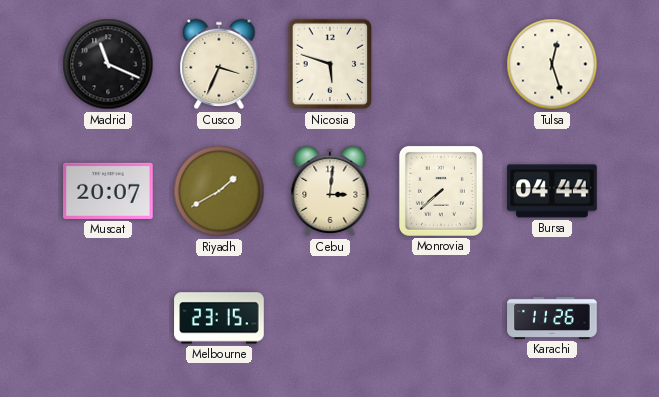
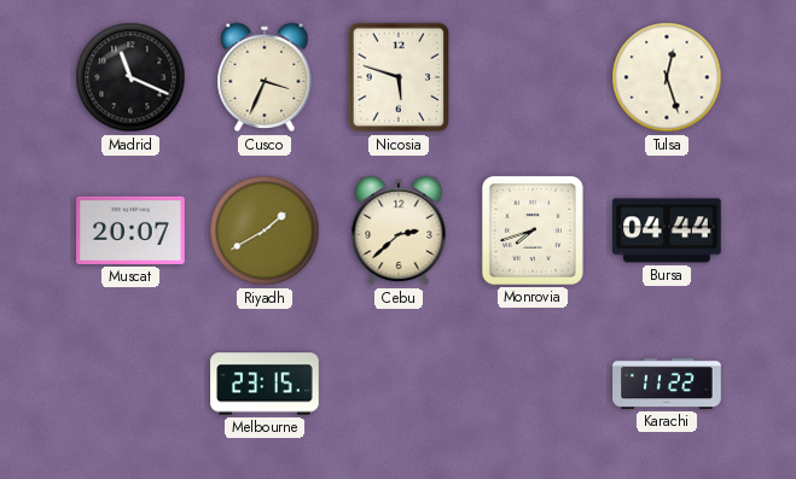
Cebu: 3:01 -> 2:38 (399, 230)
Monrovia: 7:38 -> 7:42 (533, 230)
Karachi: 11:26 -> 11:22 (667, 384)
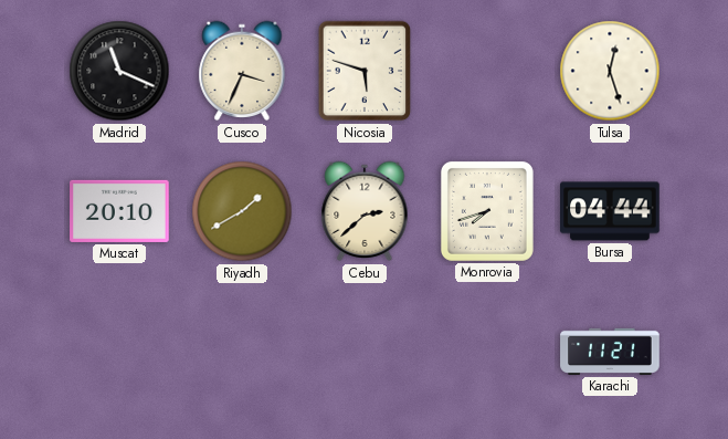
Muscat: 20:07 -> 20:10 (119, 211)
Melbourne: 23:15 -> none (265, 384)
Karachi: 11:22 -> 11:21 (610, 352)
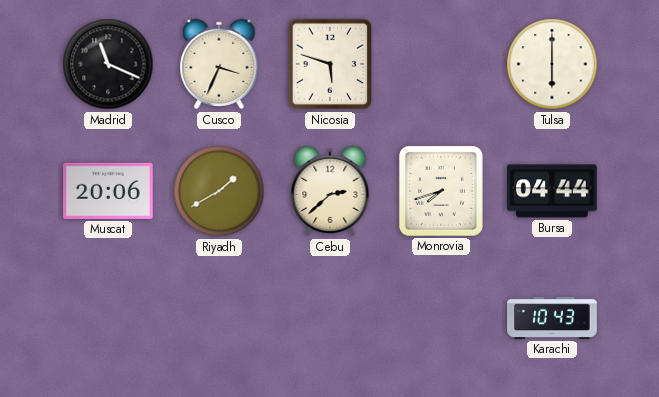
Tulsa: 12:27 -> 6:00 (552, 64)
Muscat: 20:10 -> 20:06 (108, 191)
Karachi: 11:21 -> 10:43 (552, 318)
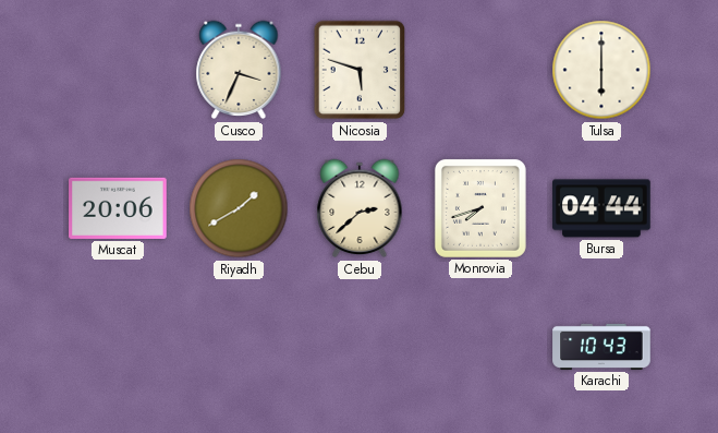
Madrid: 11:19 -> none (108, 64)
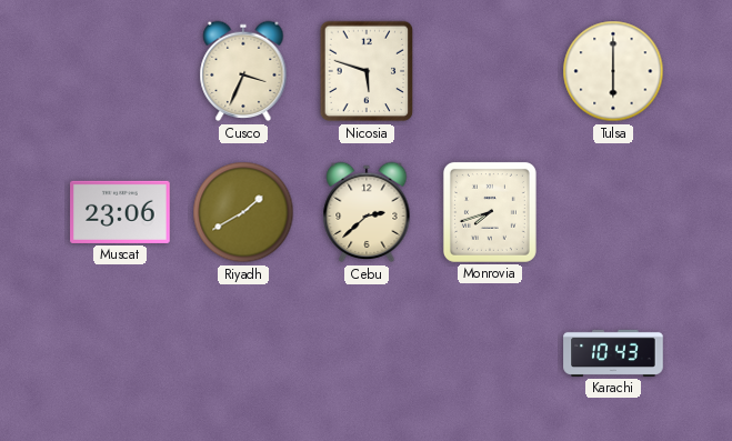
Muscat: 20:06 -> 23:06 (120, 212)
Bursa: 04:44 -> none (601, 208)
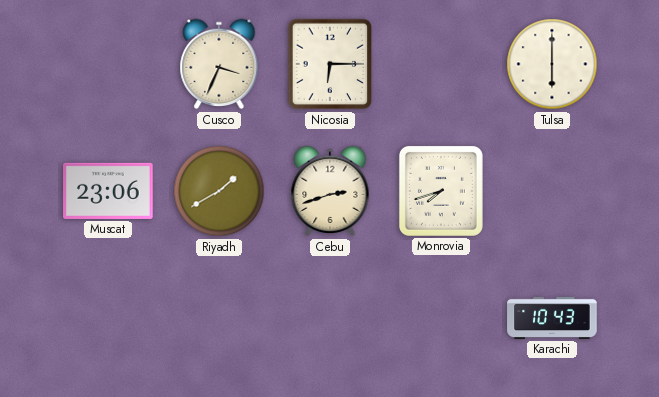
Nicosia: 5:48 -> 6:15 (330, 64)
Cebu: 2:38 -> 2:42 (330, 191)
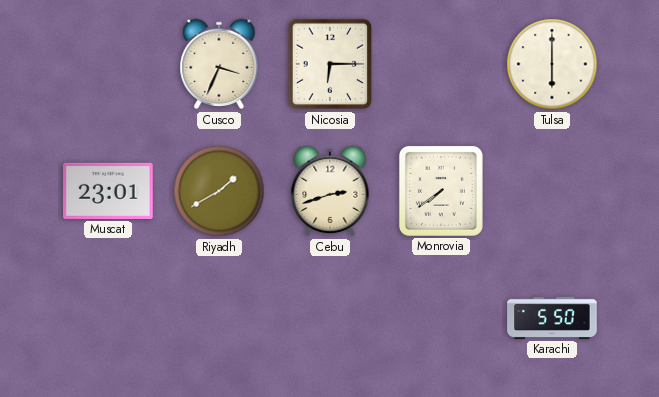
Muscat: 23:06 -> 23:01 (108, 191)
Monrovia: 7:42 -> 7:39 (441, 191)
Karachi: 10:43 -> 5:50 (552, 318)
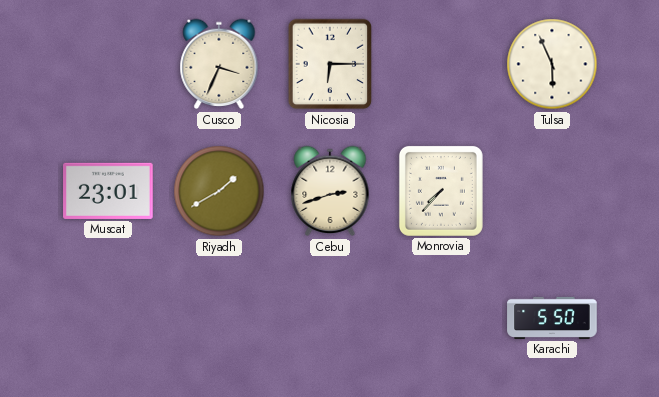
Tulsa: 6:00 -> 5:56 (552, 64)
Monrovia: 7:39 -> 7:37 (441, 191)
